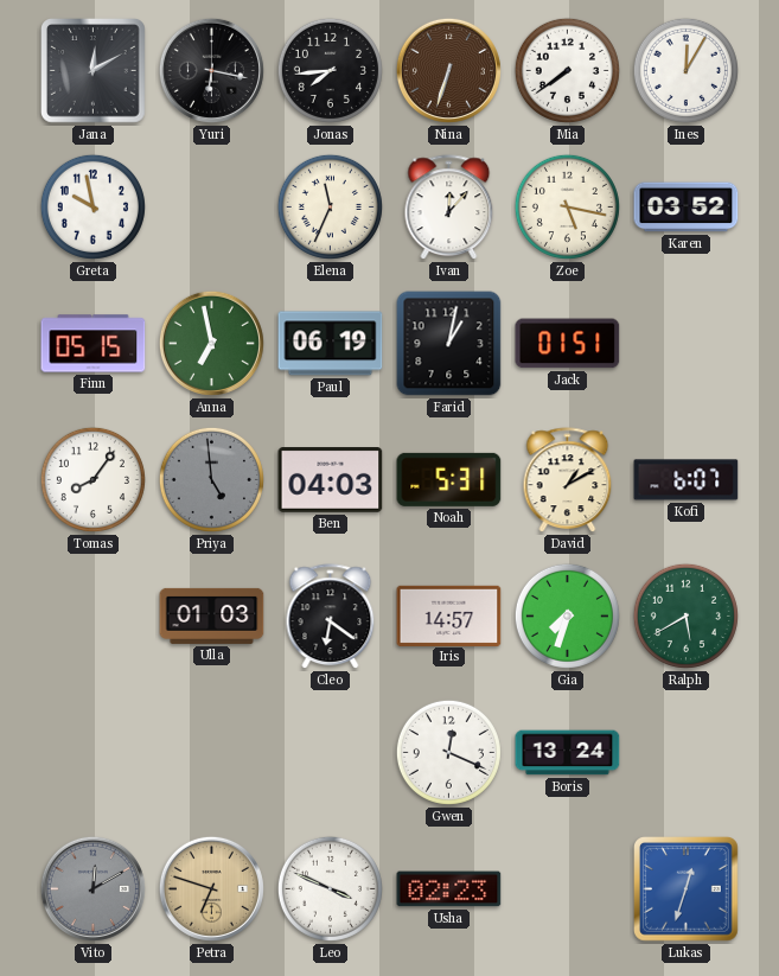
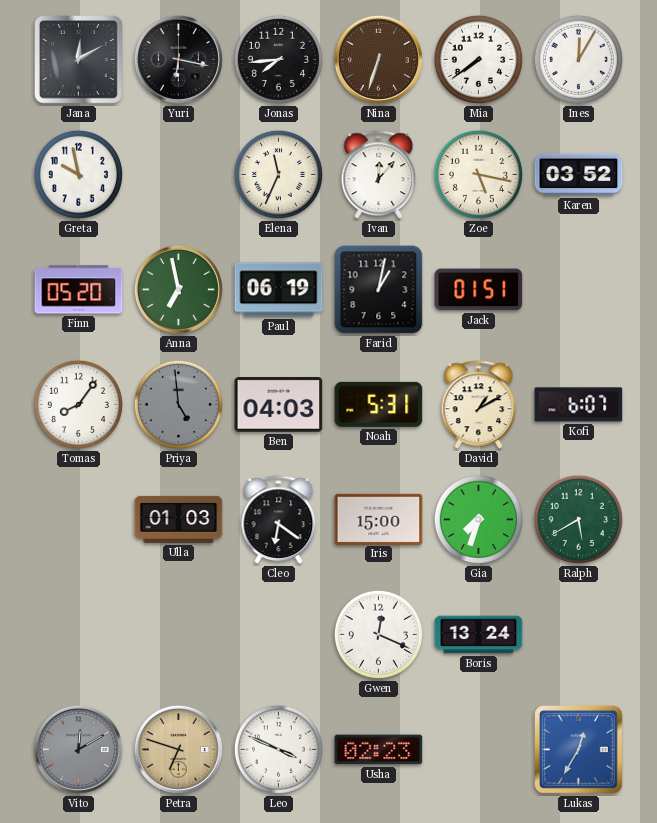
Finn: 05:15 -> 05:20 (79, 290)
Iris: 14:57 -> 15:00 (379, 519)
Lukas: 12:33 -> 12:35 (579, 750)
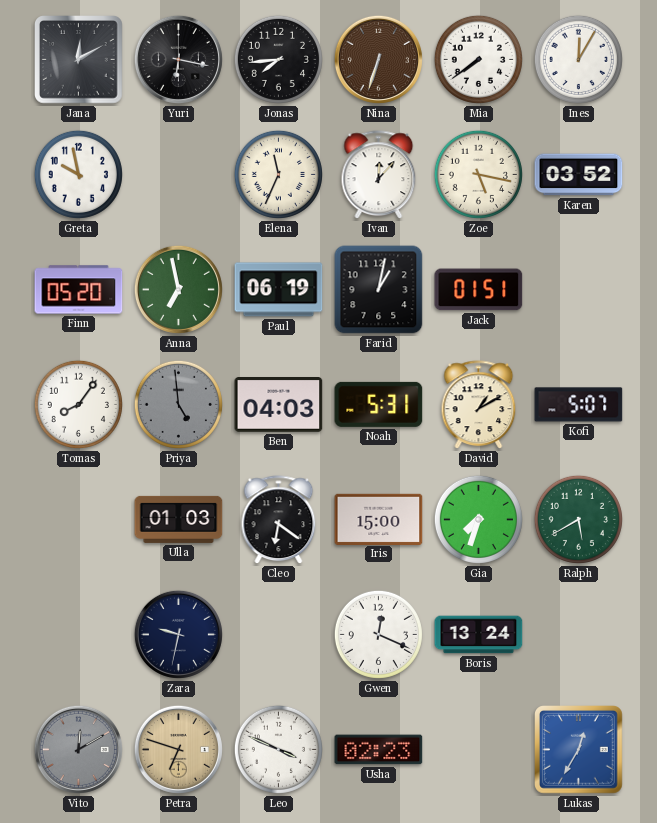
Kofi: 6:07 -> 5:07 (579, 405)
Zara: none -> 9:32 (178, 634)
